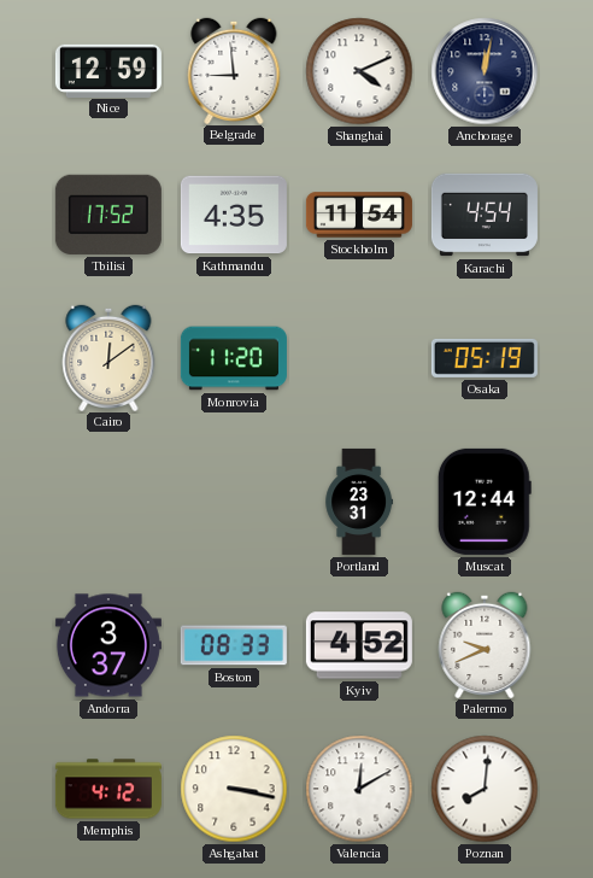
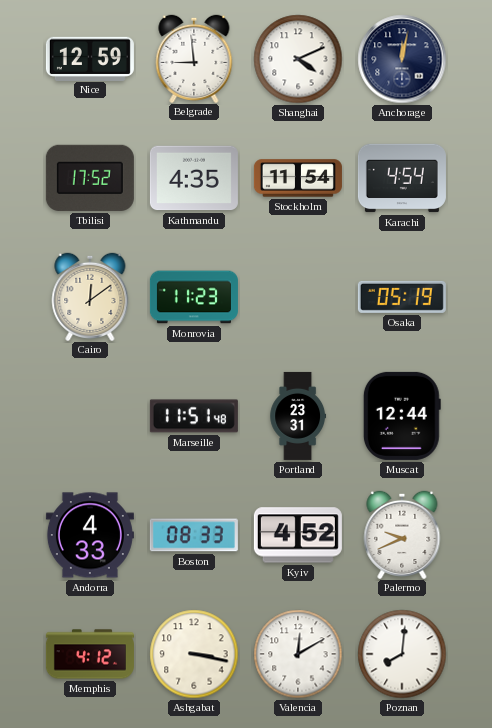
Monrovia: 11:20 -> 11:23 (194, 297)
Marseille: none -> 11:51 (194, 416)
Andorra: 3:37 -> 4:33 (90, 535)
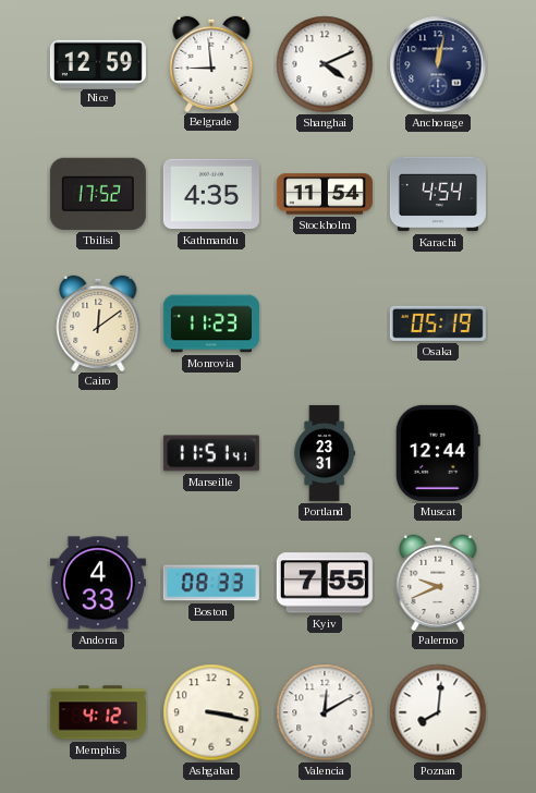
Marseille: 11:51:48 -> 11:51:41 (211, 453)
Kyiv: 4:52 -> 7:55 (325, 583)
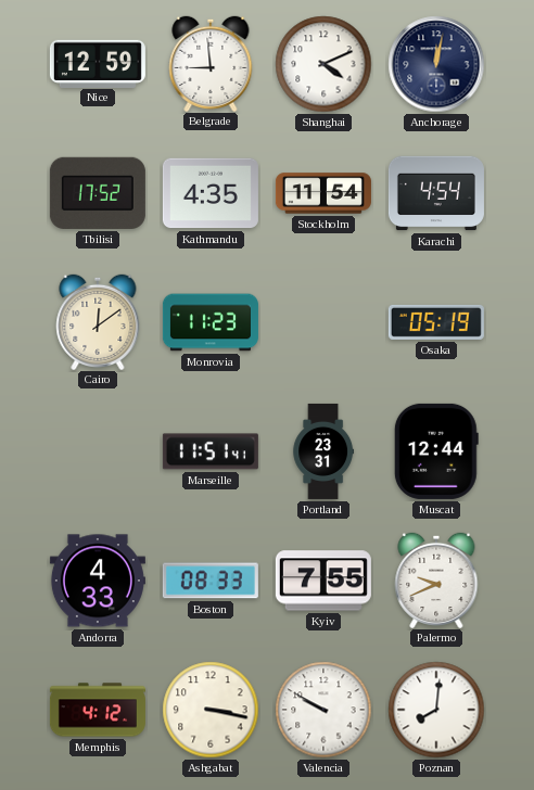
Valencia: 12:10 -> 9:50 (323, 710)
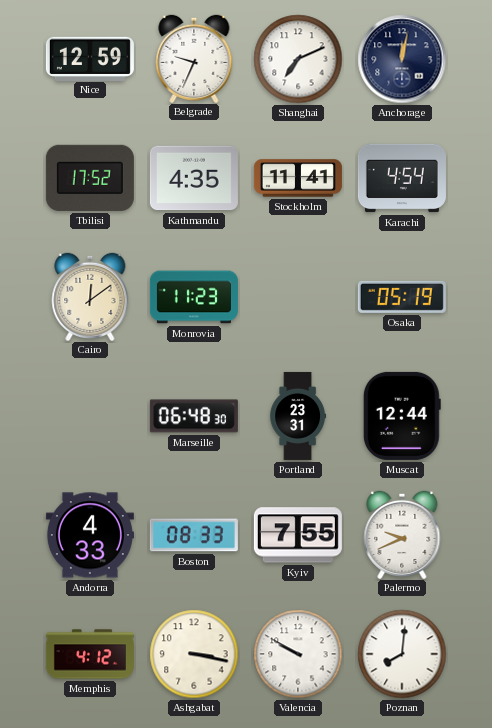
Belgrade: 8:59 -> 9:34 (194, 58)
Shanghai: 4:11 -> 7:11 (298, 59)
Stockholm: 11:54 -> 11:41 (298, 178)
Marseille: 11:51 -> 06:48 (194, 416)
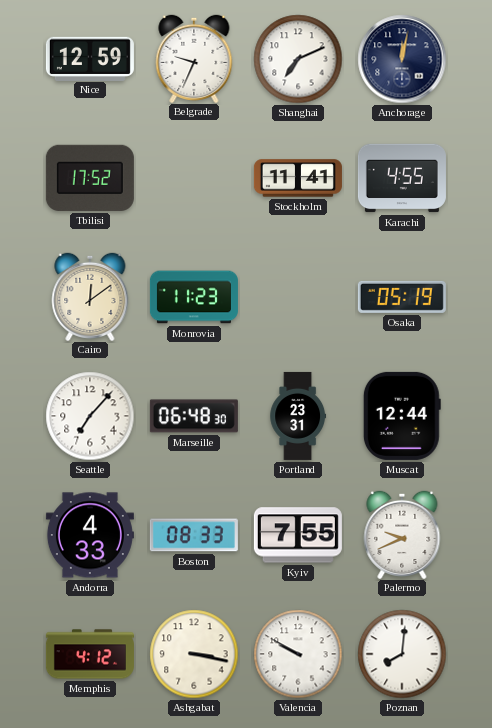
Kathmandu: 4:35 -> none (194, 178)
Karachi: 4:54 -> 4:55 (402, 178)
Seattle: none -> 7:07 (90, 416)
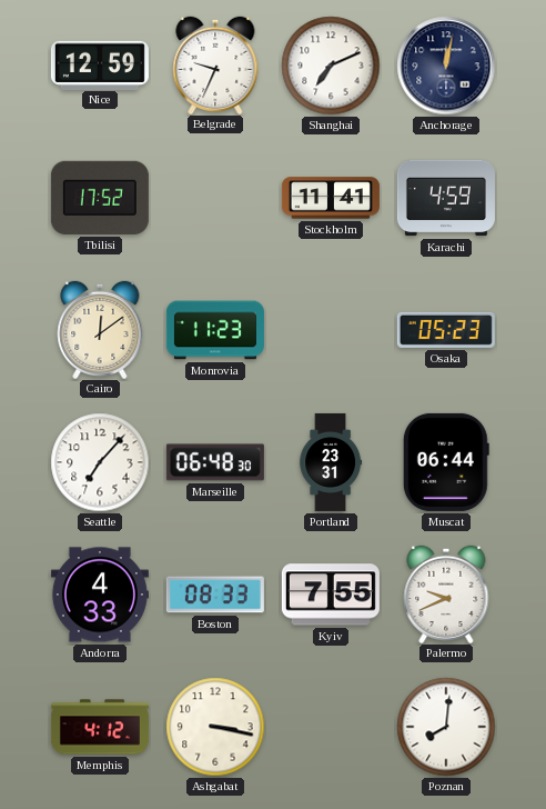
Karachi: 4:55 -> 4:59 (446, 198)
Osaka: 05:19 -> 05:23 (446, 330)
Muscat: 12:44 -> 06:44 (446, 462)
Valencia: 9:50 -> none (298, 654)
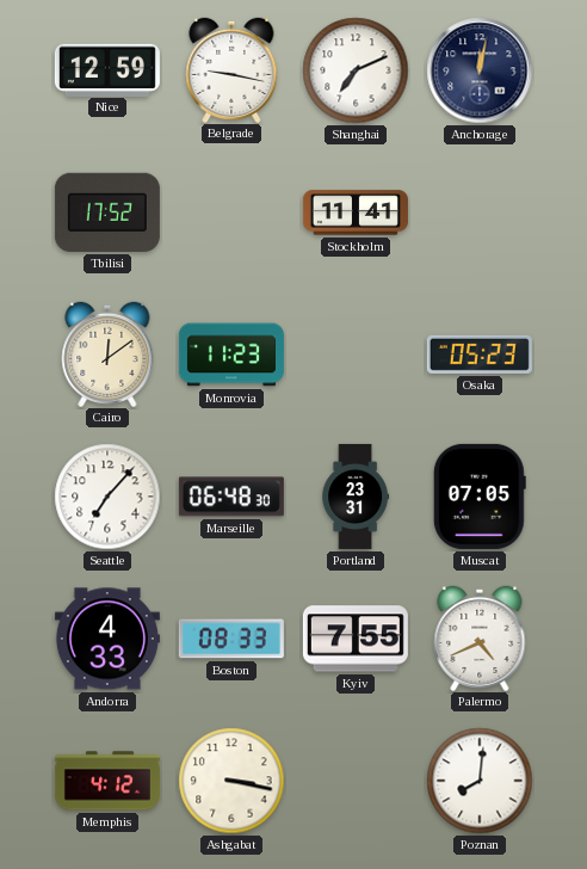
Belgrade: 9:34 -> 9:17 (231, 69)
Karachi: 4:59 -> none (446, 198)
Muscat: 06:44 -> 07:05 (480, 497)
Palermo: 9:41 -> 4:41 (480, 637)
